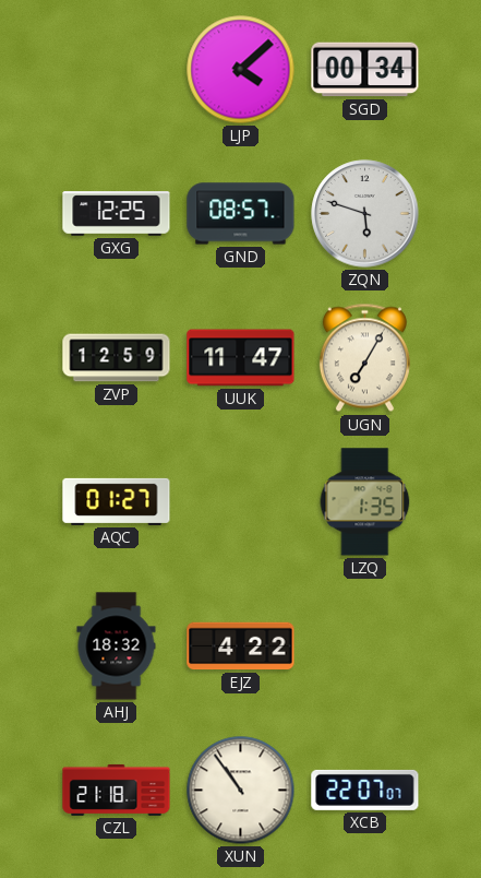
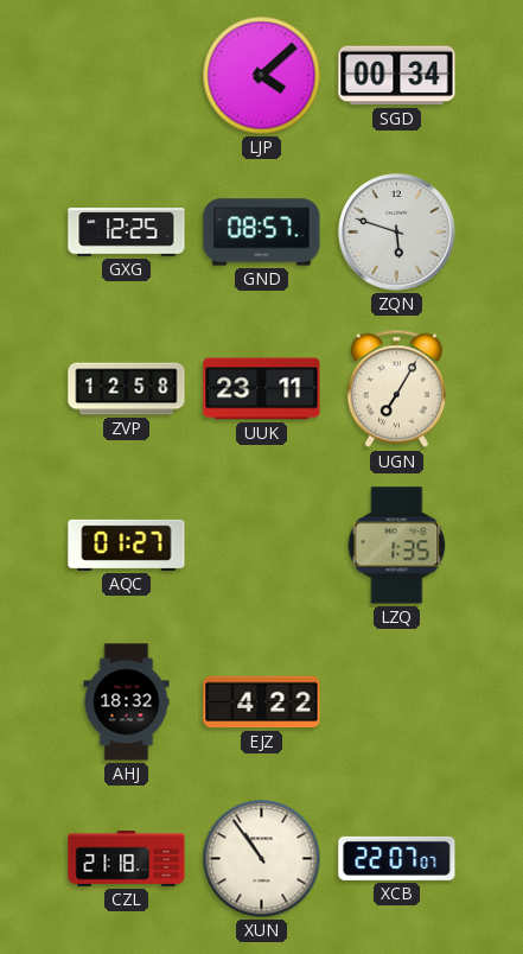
ZVP: 12:59 -> 12:58 (127, 389)
UUK: 11:47 -> 23:11 (262, 389)
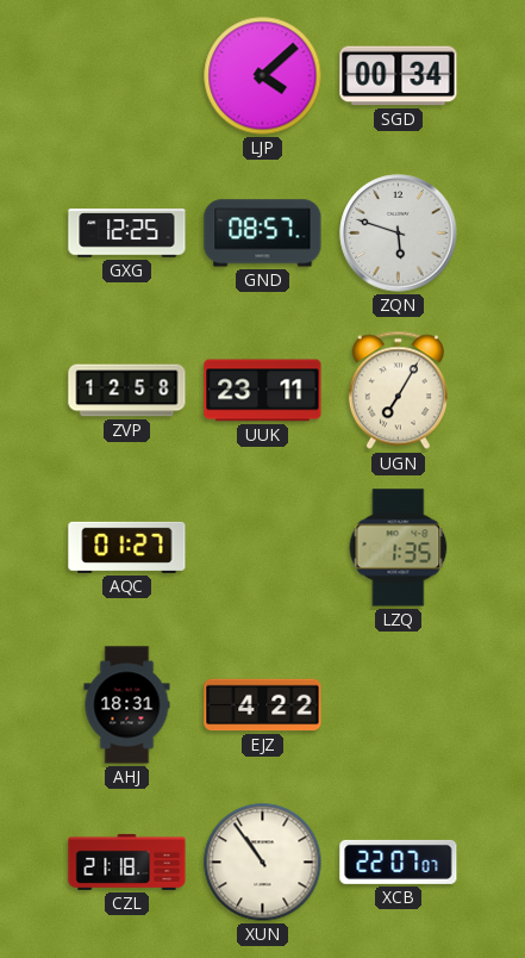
AHJ: 18:32 -> 18:31 (127, 705)
